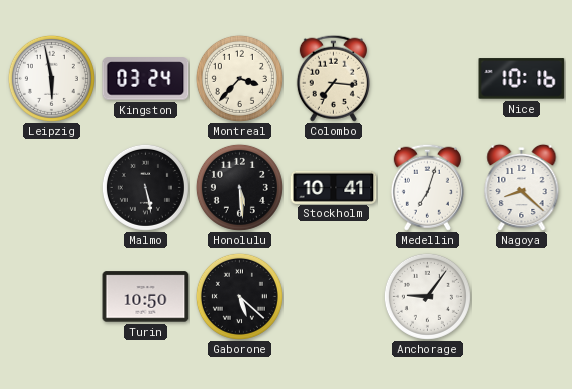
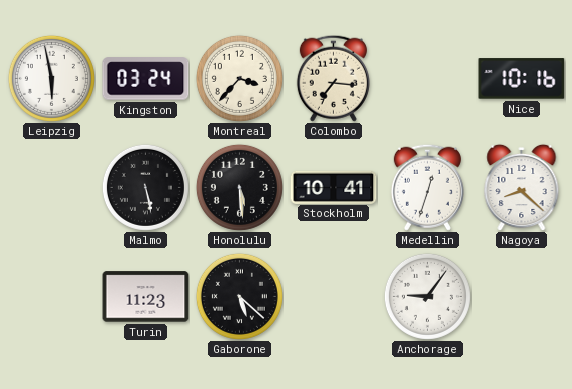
Medellin: 7:03 -> 12:33 (427, 187)
Turin: 10:50 -> 11:23 (146, 297)
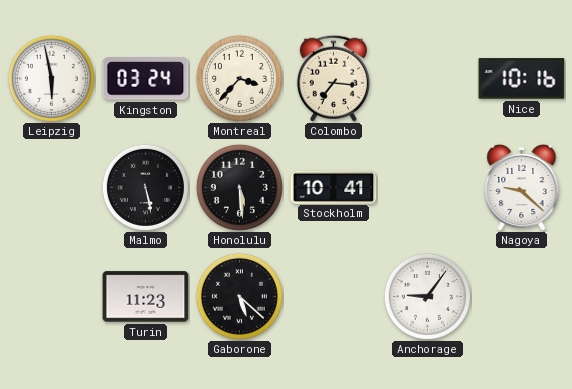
Medellin: 12:33 -> none (427, 187)
Nagoya: 8:22 -> 9:22 (522, 187)
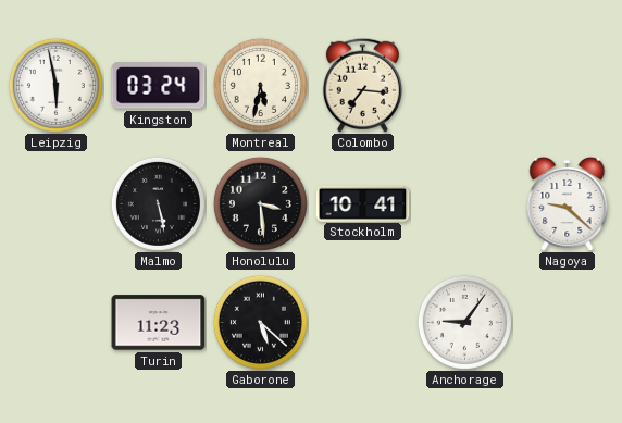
Montreal: 3:37 -> 5:32 (260, 85)
Nice: 10:16 -> none (522, 79)
Honolulu: 5:29 -> 3:29 (260, 203)
